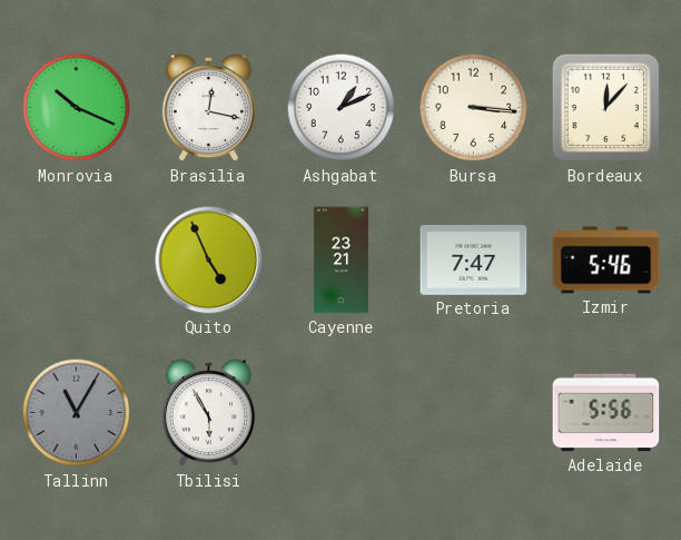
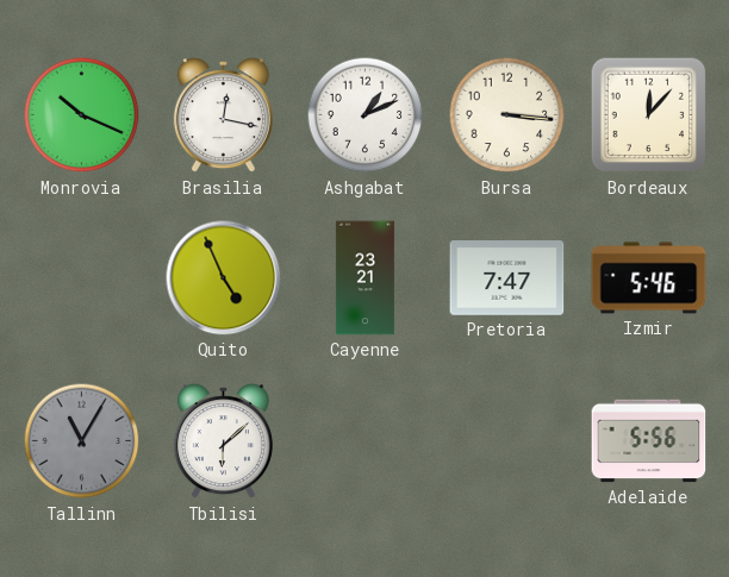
Tbilisi: 5:55 -> 6:08 (223, 441)
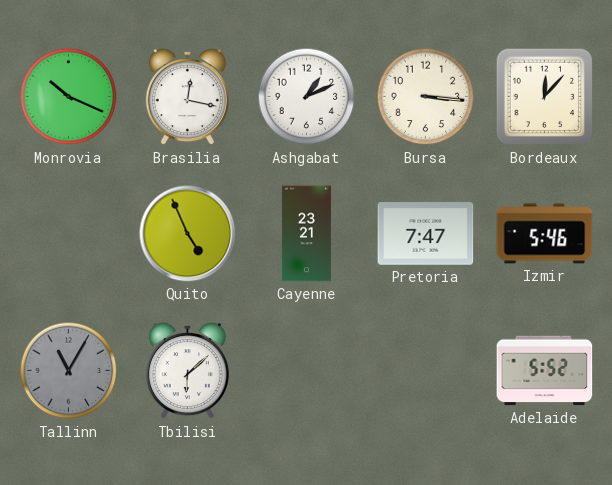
Adelaide: 5:56 -> 5:52 (545, 371)
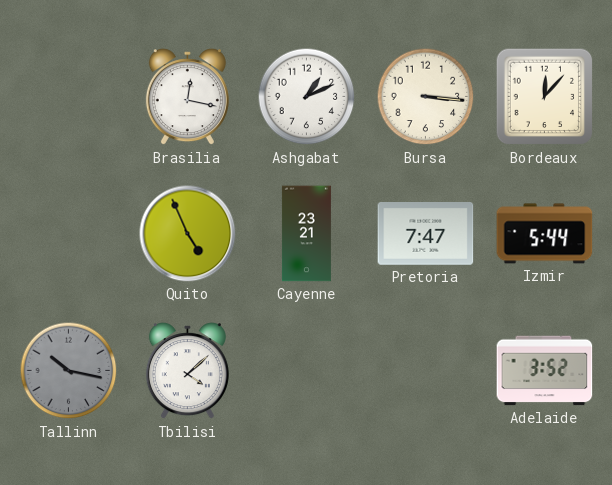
Monrovia: 10:19 -> none (69, 97)
Izmir: 5:46 -> 5:44 (545, 234)
Tallinn: 11:05 -> 10:17 (69, 371)
Tbilisi: 6:08 -> 4:08 (187, 371)
Adelaide: 5:52 -> 3:52 (545, 371)
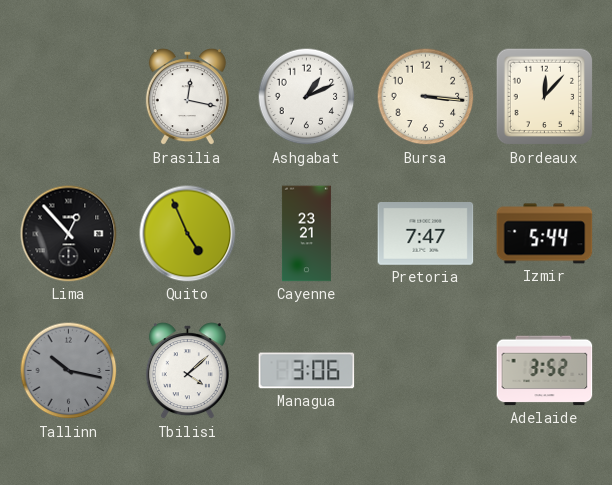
Lima: none -> 12:53 (69, 234)
Managua: none -> 3:06 (307, 371)
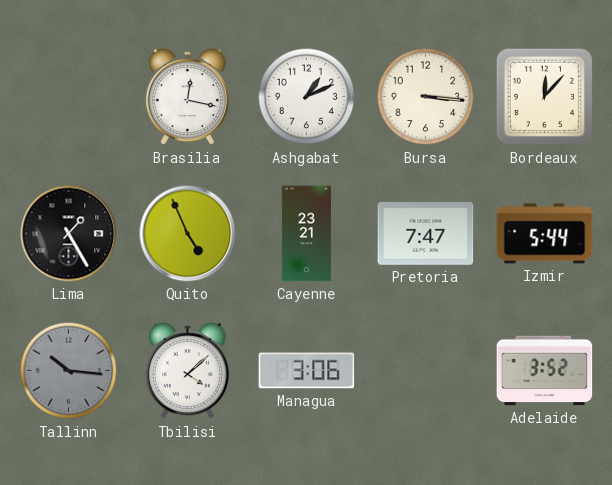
Lima: 12:53 -> 1:25 (69, 234)
Tallinn: 10:17 -> 10:16 (69, 371)
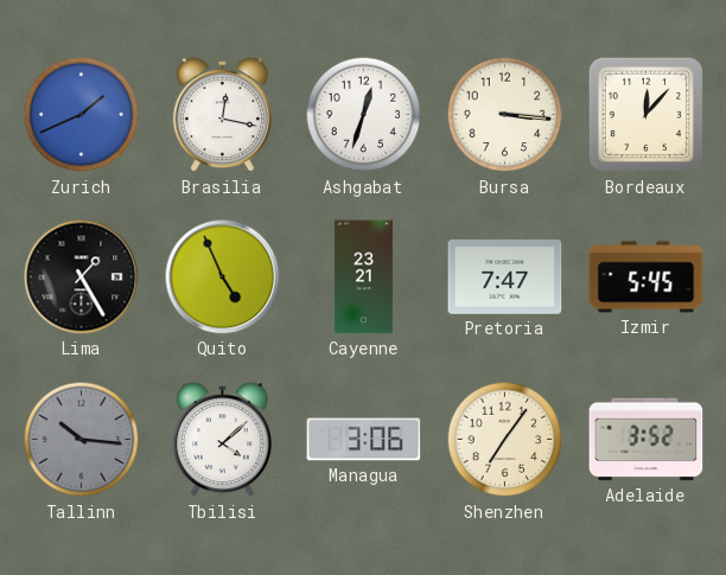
Zurich: none -> 1:41 (82, 115)
Ashgabat: 1:11 -> 12:33 (364, 115)
Izmir: 5:44 -> 5:45 (647, 277)
Shenzhen: none -> 7:06 (505, 440)
